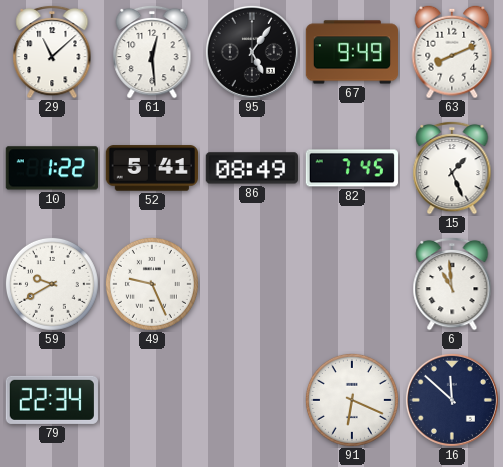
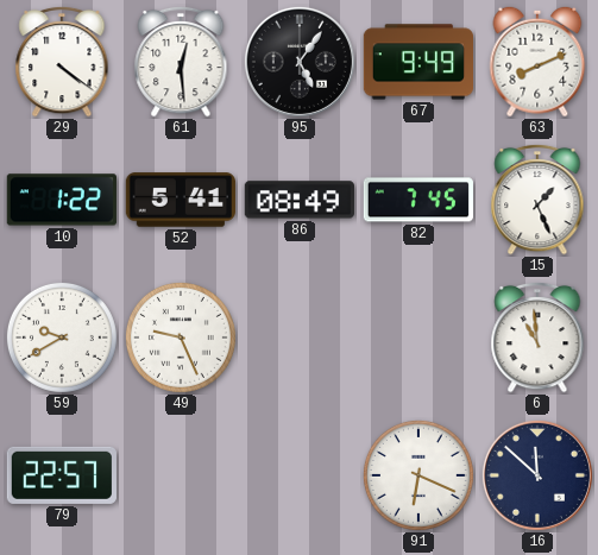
29: 11:08 -> 4:21 (62, 62)
79: 22:34 -> 22:57 (62, 475)
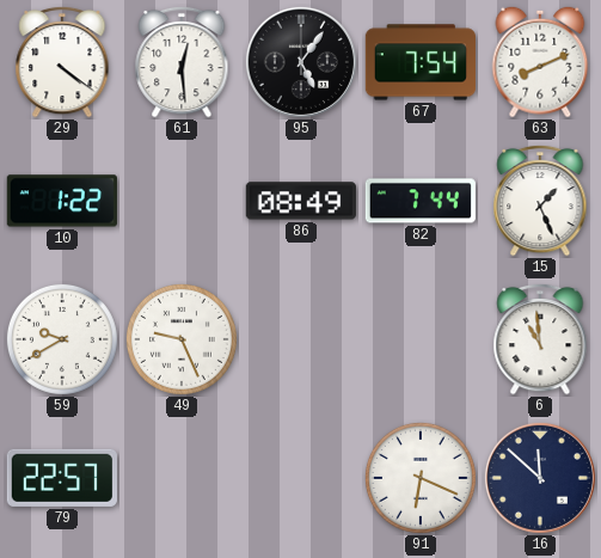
67: 9:49 -> 7:54 (419, 62)
52: 5:41 -> none (181, 200)
82: 7:45 -> 7:44 (421, 201)
